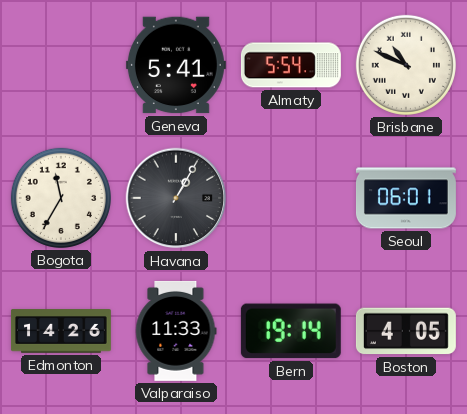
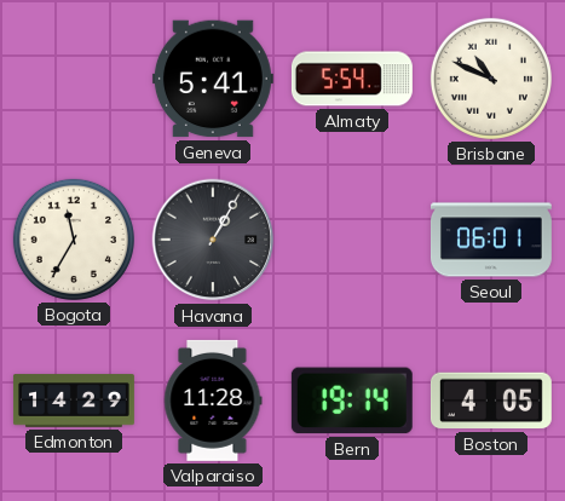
Edmonton: 14:26 -> 14:29 (74, 401)
Valparaiso: 11:33 -> 11:28 (213, 401)
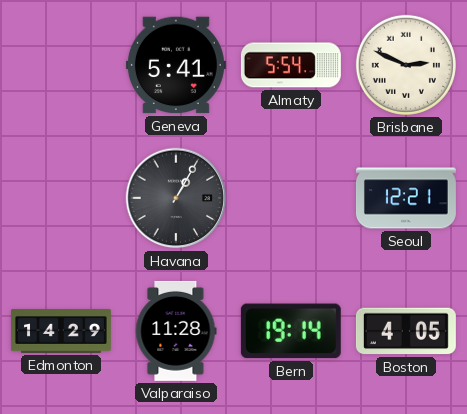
Brisbane: 10:49 -> 2:49 (406, 65)
Bogota: 11:35 -> none (74, 240)
Seoul: 06:01 -> 12:21 (406, 198)
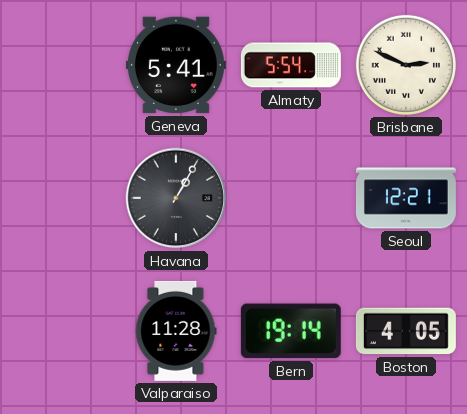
Edmonton: 14:29 -> none (61, 331)
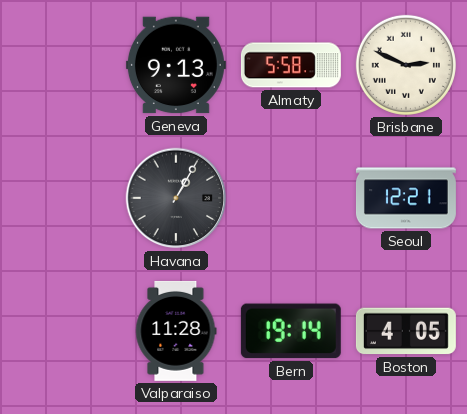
Geneva: 5:41 -> 9:13 (176, 65)
Almaty: 5:54 -> 5:58 (291, 65)
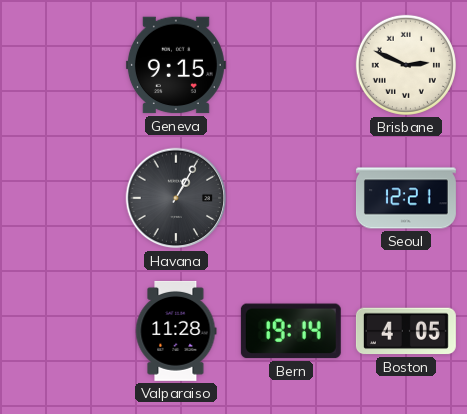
Geneva: 9:13 -> 9:15 (176, 65)
Almaty: 5:58 -> none (291, 65)
